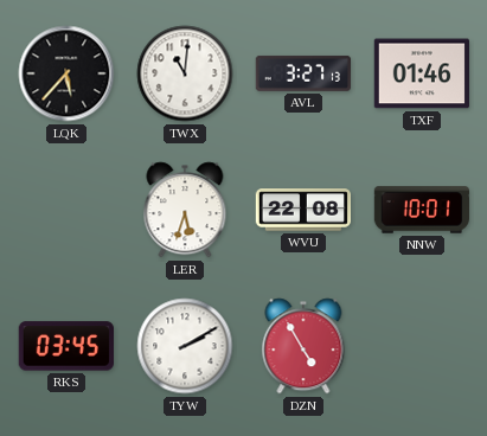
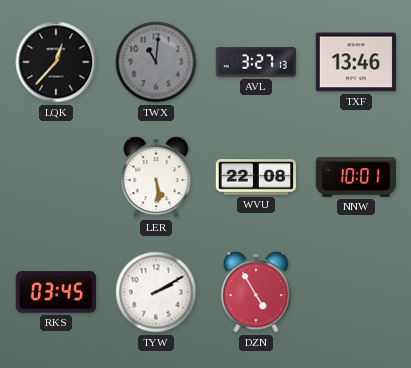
LQK: 5:37 -> 12:37 (56, 62)
TWX dial: white -> grey (156, 62)
TXF: 01:46 -> 13:46 (355, 62)
LER: 5:33 -> 5:29 (156, 177)
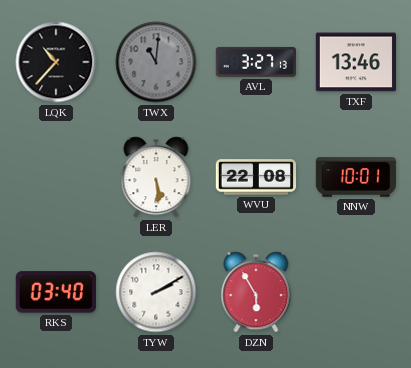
LQK: 12:37 -> 10:37 (56, 62)
RKS: 03:45 -> 03:40 (56, 292)
DZN: 4:55 -> 5:55 (256, 292)
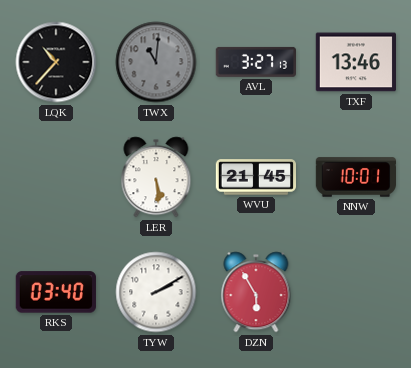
WVU: 22:08 -> 21:45 (255, 177)
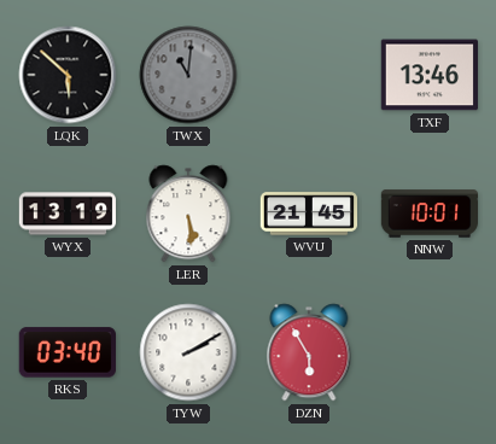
LQK: 10:37 -> 5:52 (68, 75)
AVL: 3:27 -> none (255, 62)
WYX: none -> 13:19 (68, 214)
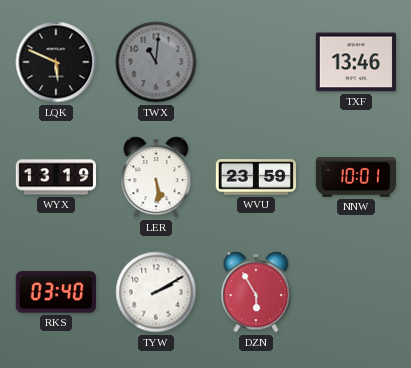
LQK: 5:52 -> 5:49 (56, 62)
WVU: 21:45 -> 23:59 (255, 177)
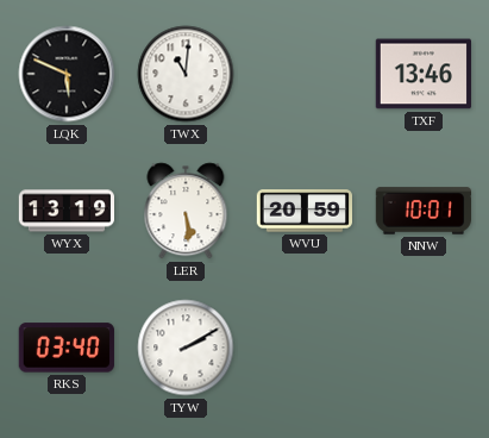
TWX dial: grey -> white (186, 74)
WVU: 23:59 -> 20:59 (303, 211)
DZN: 5:55 -> none (256, 292)
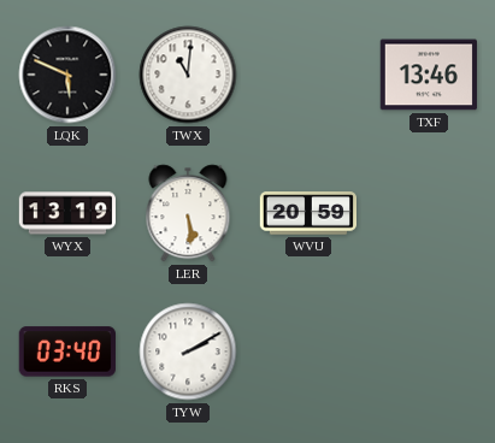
NNW: 10:01 -> none (424, 211)
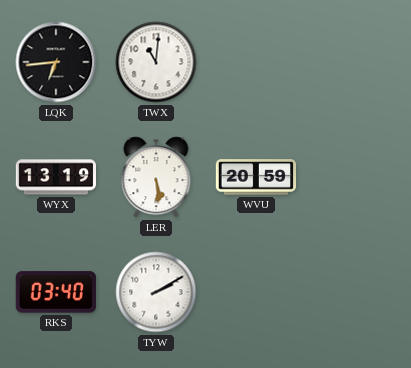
LQK: 5:49 -> 6:44 (56, 62)
TXF: 13:46 -> none (428, 75)
